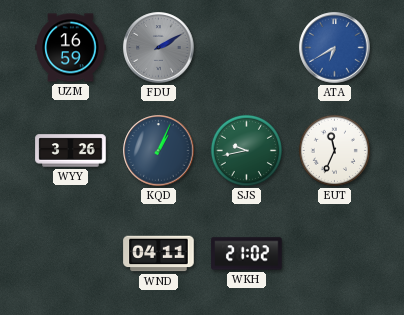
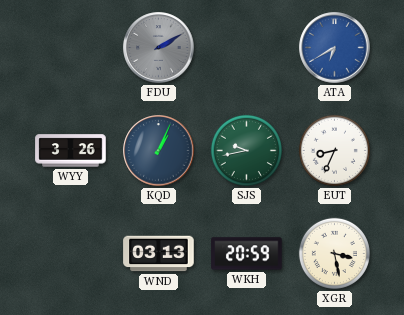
UZM: 16:59 -> none (71, 48)
EUT: 11:34 -> 8:34 (334, 150)
WND: 04:11 -> 03:13 (159, 254)
WKH: 21:02 -> 20:59 (247, 254)
XGR: none -> 3:28 (334, 253)
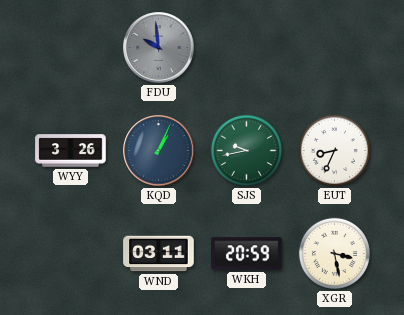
FDU: 2:10 -> 9:59 (159, 48)
ATA: 6:40 -> none (335, 48)
WND: 03:13 -> 03:11 (159, 254)
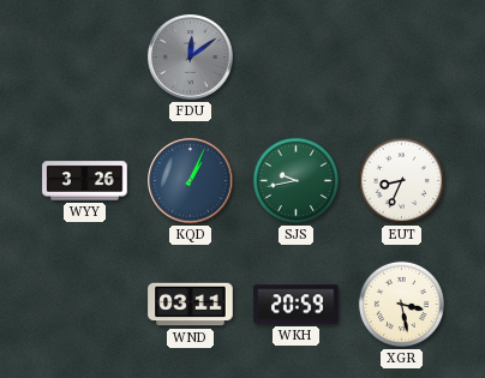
FDU: 9:59 -> 12:09 (191, 58)
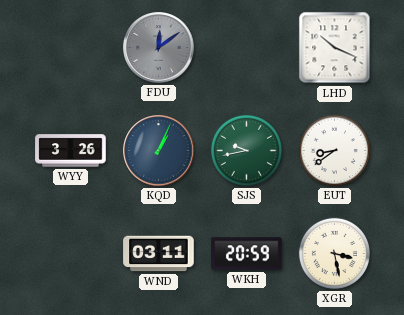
LHD: none -> 10:19 (335, 48)
EUT: 8:34 -> 8:39 (334, 150)
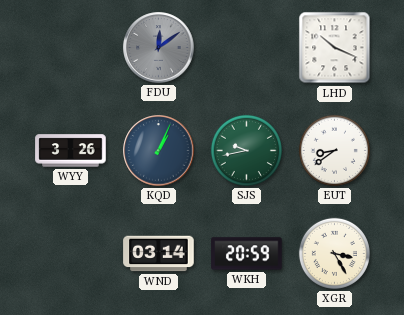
WND: 03:11 -> 03:14 (159, 254)
XGR: 3:28 -> 3:25 (334, 253)
